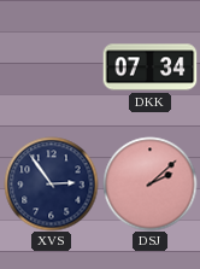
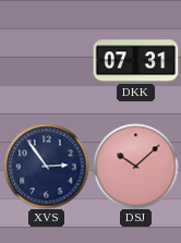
DKK: 07:34 -> 07:31 (135, 61)
DSJ: 2:08 -> 10:08 (135, 166)
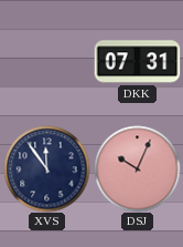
XVS: 2:54 -> 11:54 (46, 168)
DSJ: 10:08 -> 10:04 (137, 168)
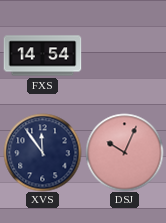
FXS: none -> 14:54 (42, 56)
DKK: 07:31 -> none (137, 62)
